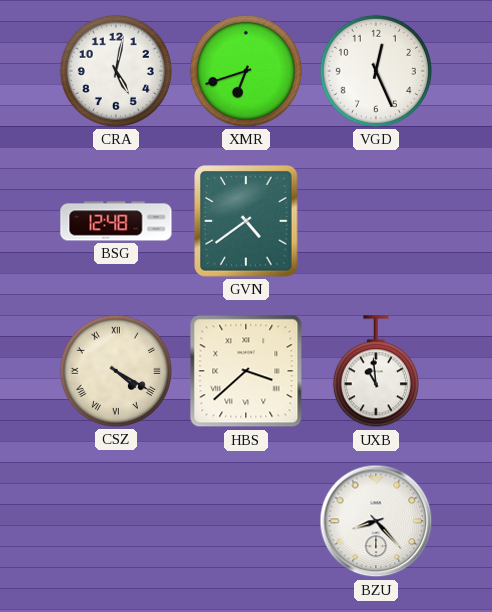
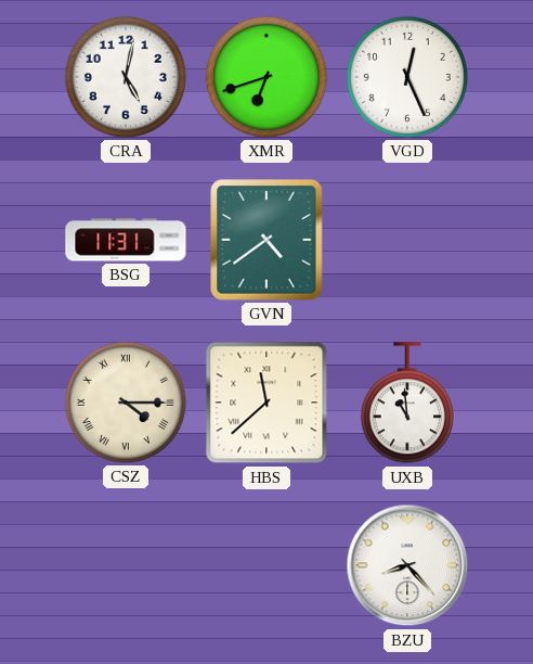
BSG: 12:48 -> 11:31 (126, 240)
CSZ: 4:20 -> 4:15 (126, 403)
HBS: 3:38 -> 11:38 (266, 403)
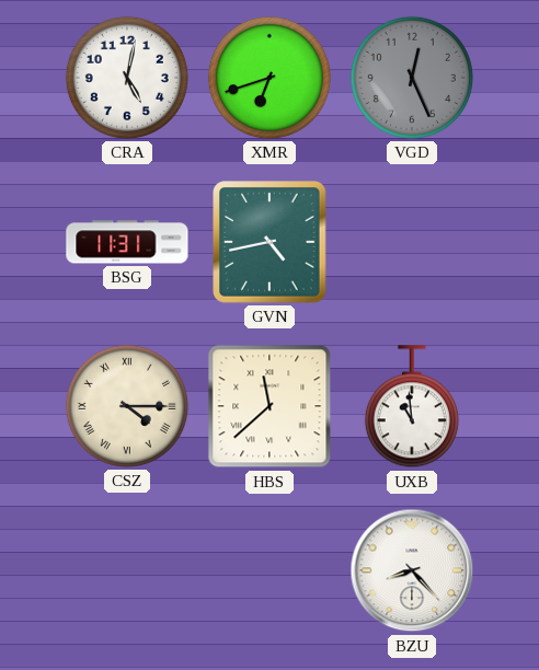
VGD dial: white -> grey (412, 78)
GVN: 4:39 -> 4:43 (269, 242)
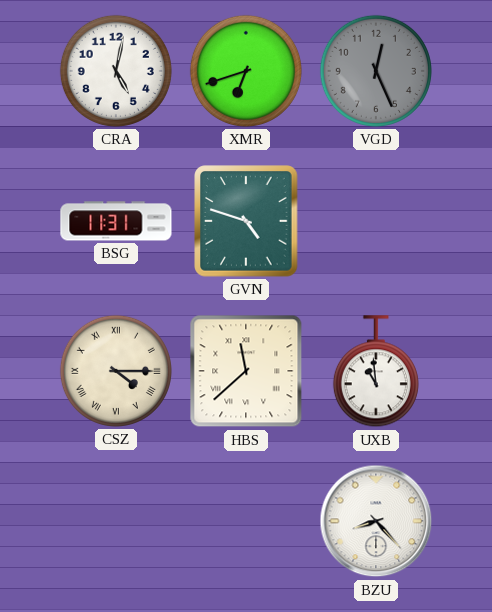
GVN: 4:43 -> 4:48 (246, 221)
